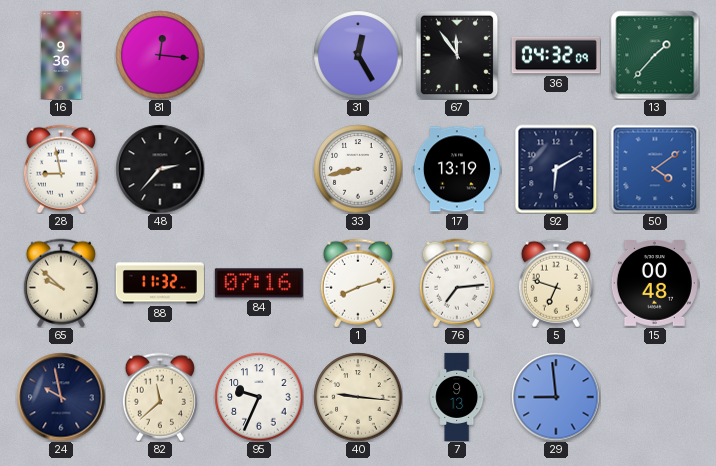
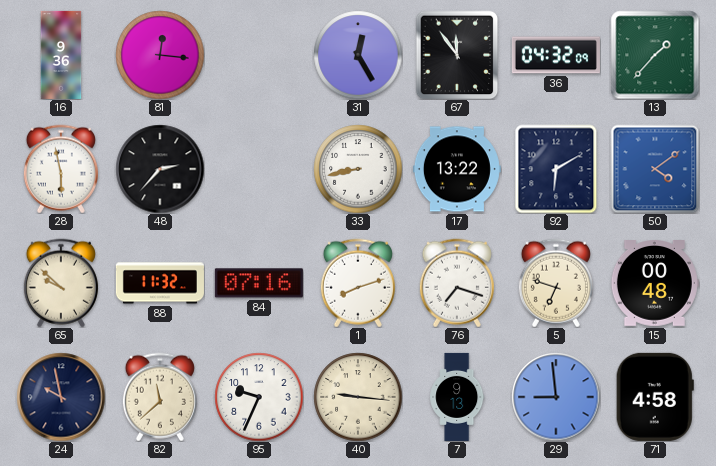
28: 8:58 -> 5:58 (61, 169)
17: 13:19 -> 13:22 (457, 169)
76: 7:14 -> 7:18 (457, 283)
71: none -> 4:58 (655, 397)
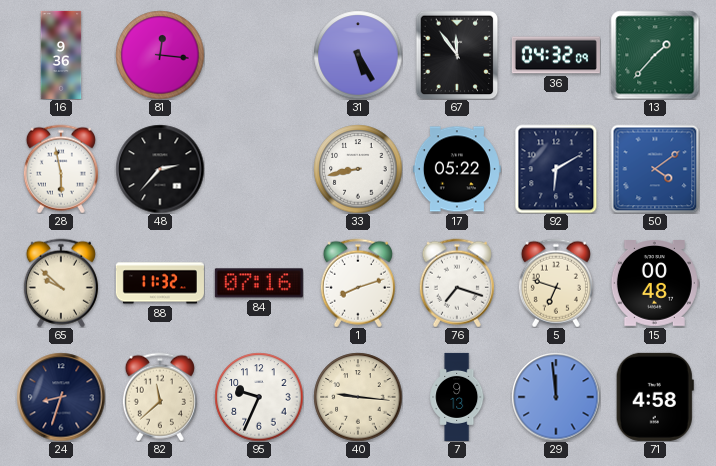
31: 12:25 -> 5:25 (358, 55)
17: 13:22 -> 05:22 (457, 169)
24: 9:58 -> 8:33 (61, 397)
29: 8:59 -> 11:59 (556, 397)
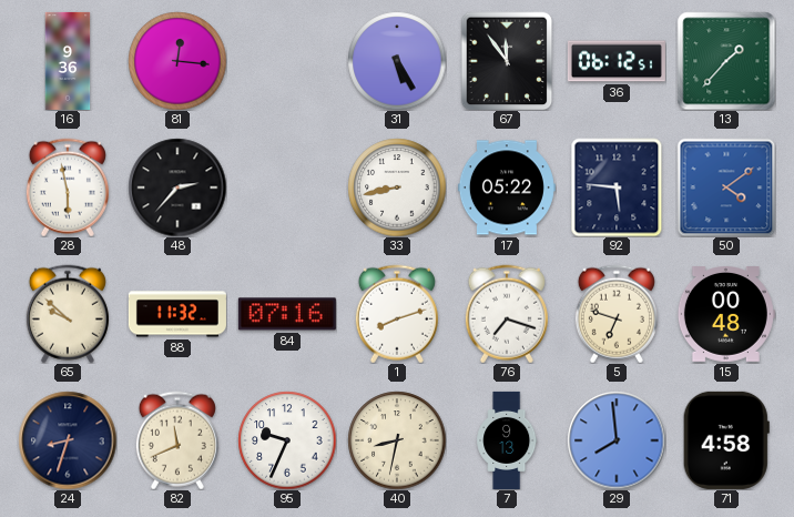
36: 04:32 -> 06:12 (617, 61)
92: 6:10 -> 5:46 (617, 187)
82: 11:38 -> 11:41 (177, 440)
40: 9:16 -> 8:32 (397, 440)
29: 11:59 -> 7:59 (617, 440)
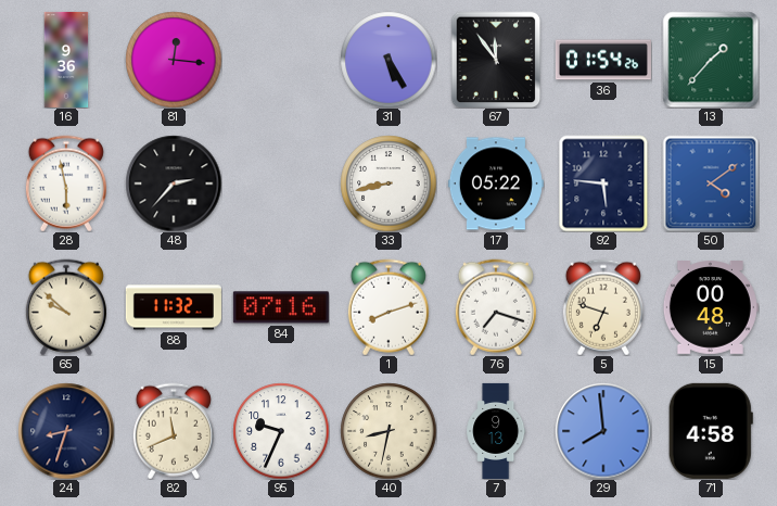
36: 06:12 -> 01:54 (603, 60)
